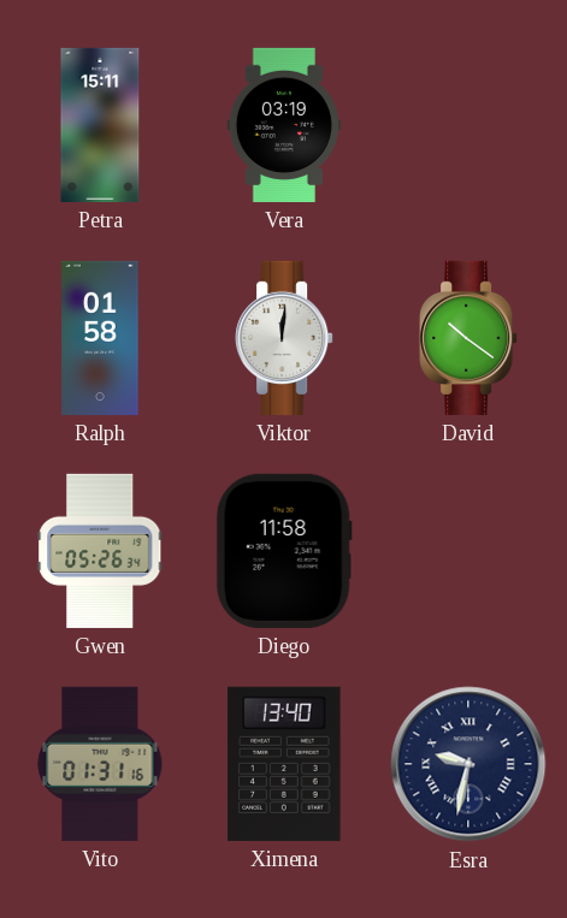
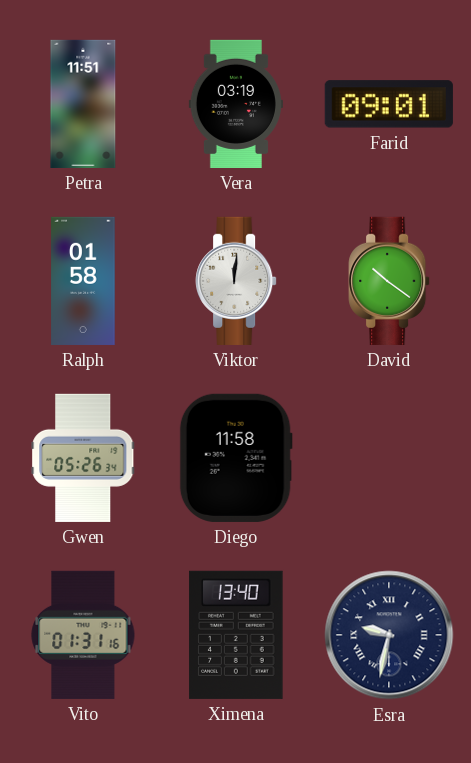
Petra: 15:11 -> 11:51 (83, 104)
Farid: none -> 09:01 (389, 104)
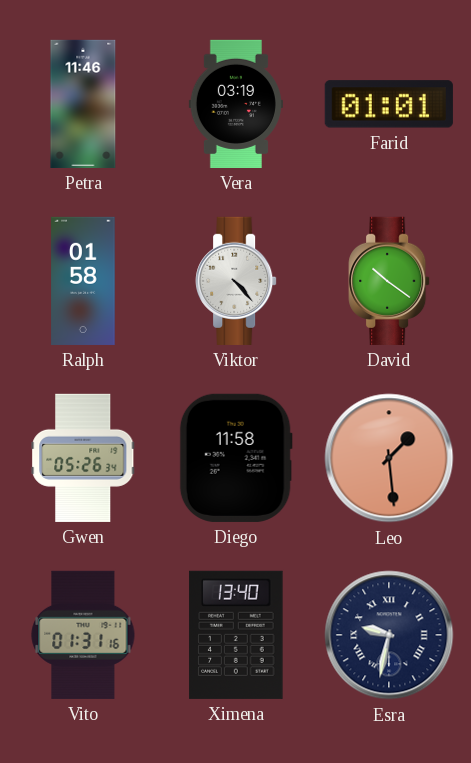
Petra: 11:51 -> 11:46 (83, 104)
Farid: 09:01 -> 01:01 (389, 104)
Viktor: 12:01 -> 4:23 (236, 281)
Leo: none -> 1:29 (389, 458)
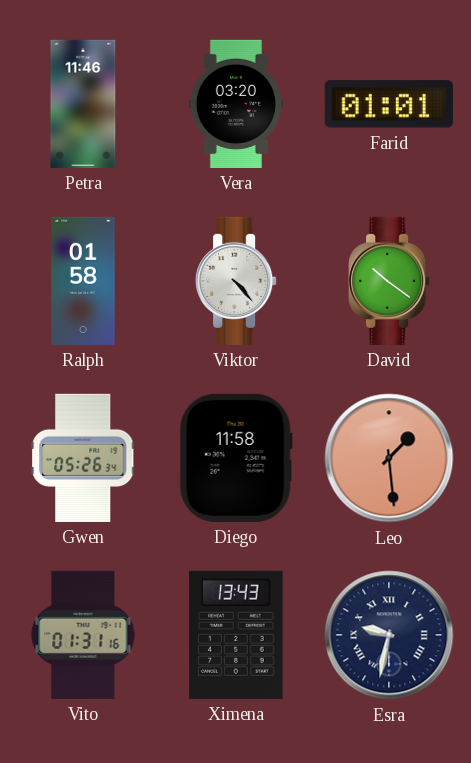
Vera: 03:19 -> 03:20 (236, 104)
Ximena: 13:40 -> 13:43 (236, 635)
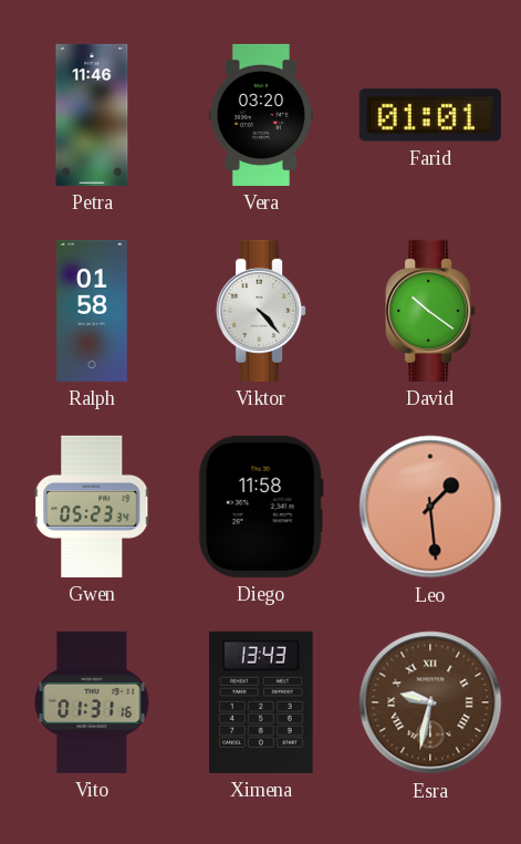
Gwen: 05:26 -> 05:23 (92, 507)
Esra dial: navy -> brown (430, 702)
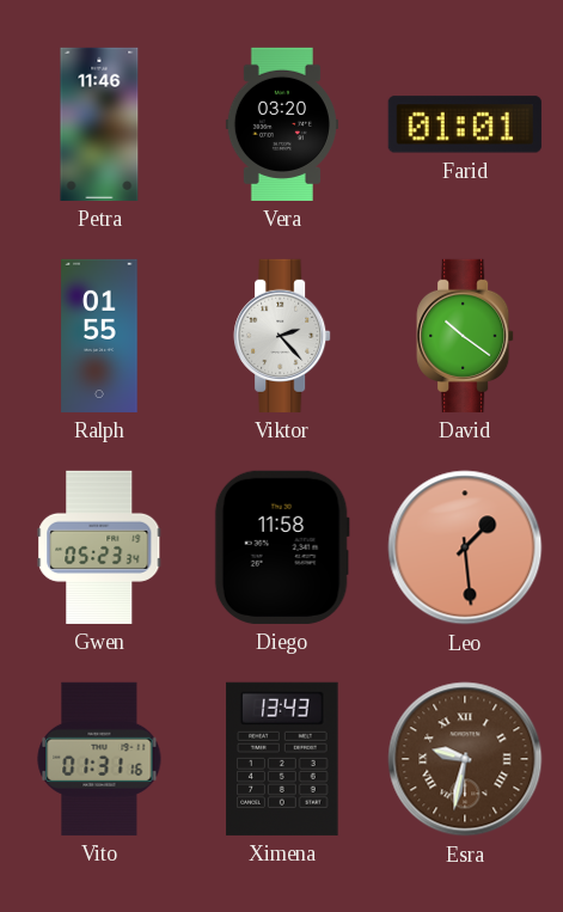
Ralph: 01:58 -> 01:55 (99, 336)
Viktor: 4:23 -> 2:23 (282, 336)
